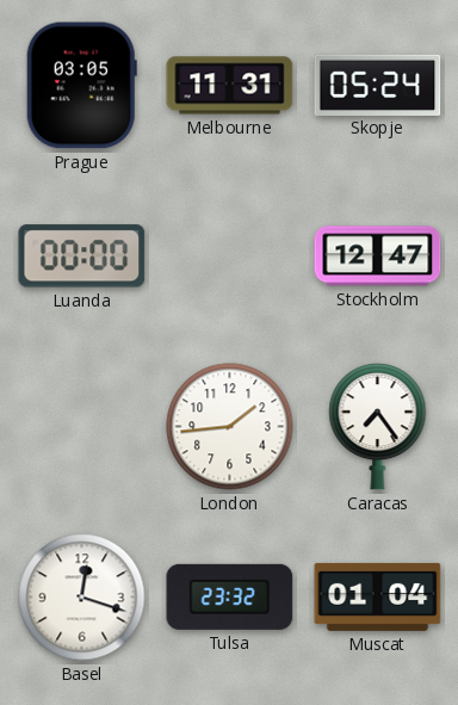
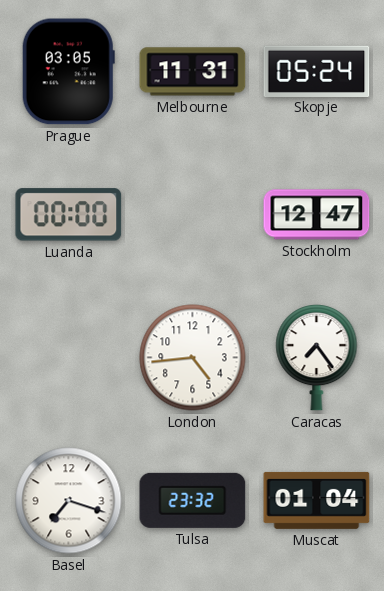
London: 1:44 -> 4:44 (193, 358)
Basel: 12:18 -> 7:18 (69, 501)
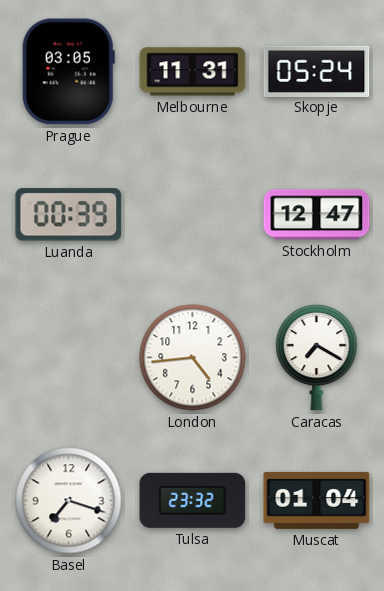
Luanda: 00:00 -> 00:39 (69, 215)
Caracas: 7:24 -> 7:20 (317, 358)
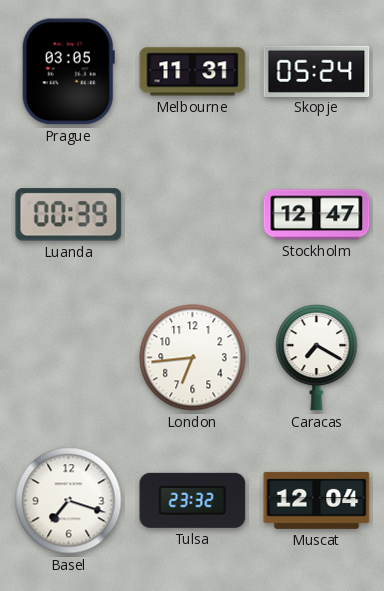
London: 4:44 -> 6:44 (193, 358)
Muscat: 01:04 -> 12:04 (317, 500)
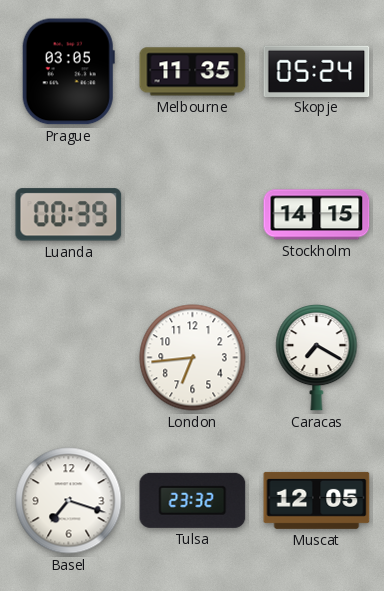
Melbourne: 11:31 -> 11:35 (193, 72)
Stockholm: 12:47 -> 14:15 (317, 215)
Muscat: 12:04 -> 12:05 (317, 500)
